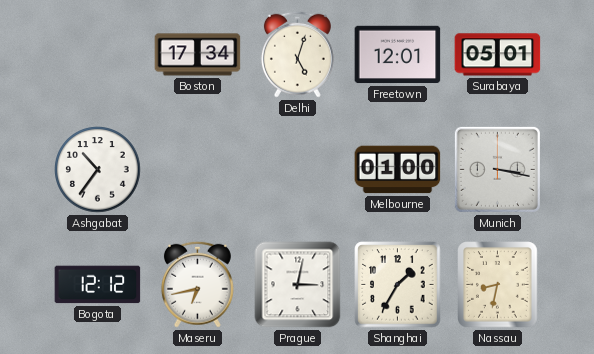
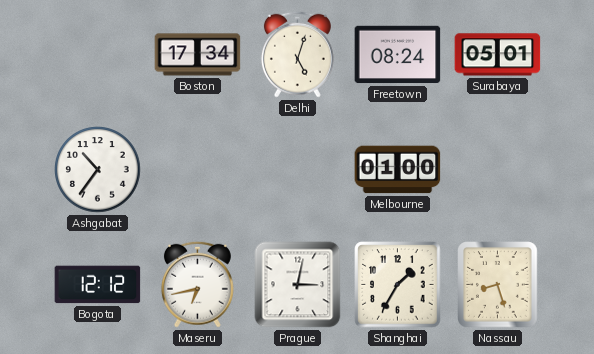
Freetown: 12:01 -> 08:24 (398, 55)
Munich: 3:17 -> none (497, 169)
Nassau: 8:32 -> 8:27 (498, 285)
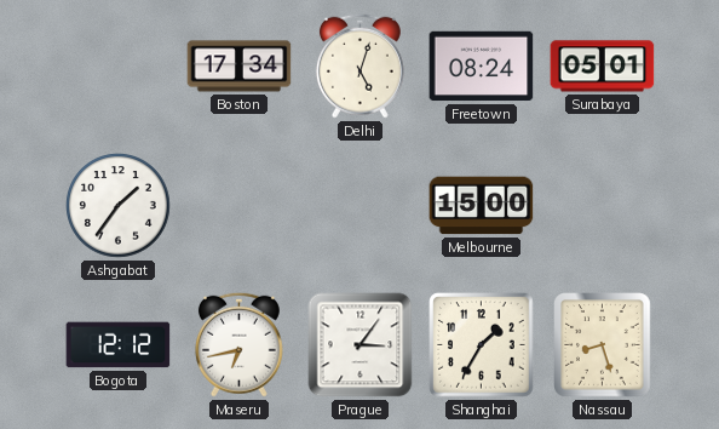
Ashgabat: 10:36 -> 1:36 (119, 206)
Melbourne: 01:00 -> 15:00 (482, 206)
Prague: 3:02 -> 3:06 (361, 345)
